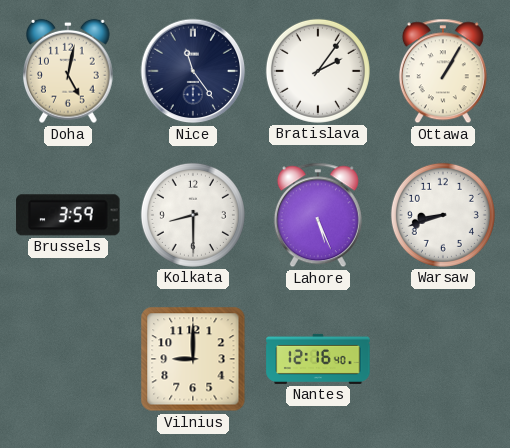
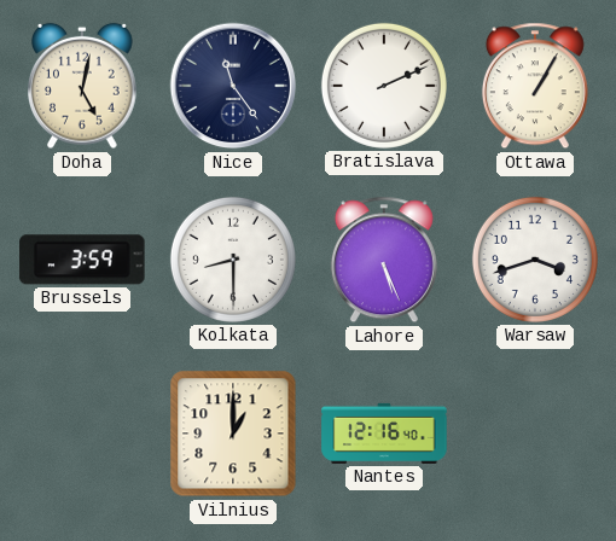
Bratislava: 2:06 -> 2:11 (384, 86)
Warsaw: 8:42 -> 3:42 (535, 260)
Vilnius: 9:00 -> 1:00 (233, 434)
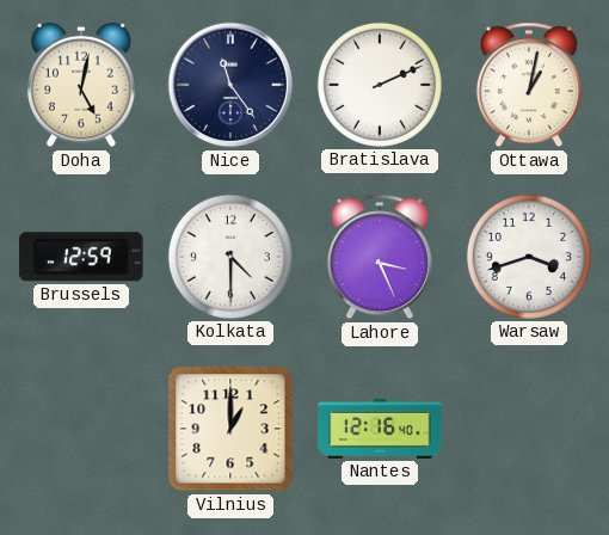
Ottawa: 1:05 -> 1:02 (529, 85)
Brussels: 3:59 -> 12:59 (81, 257)
Kolkata: 8:30 -> 4:30 (230, 257)
Lahore: 5:26 -> 3:26 (380, 257)
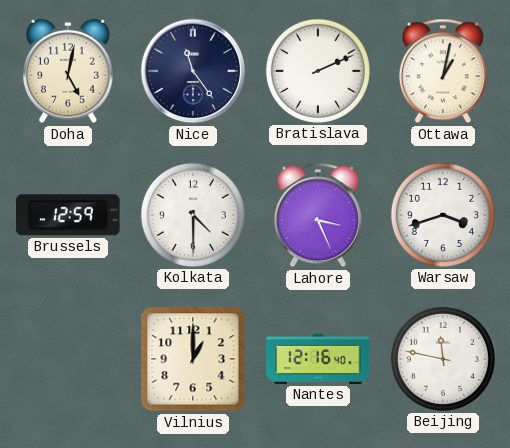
Beijing: none -> 11:47 (443, 359)
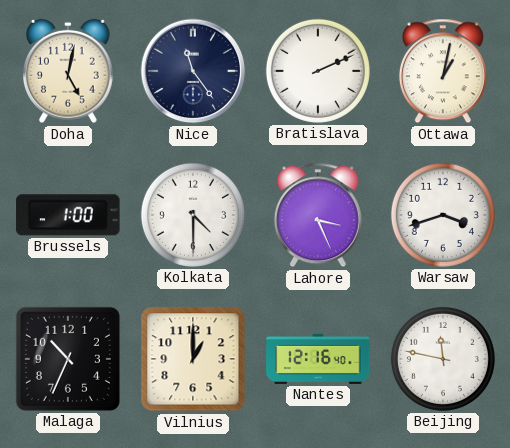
Brussels: 12:59 -> 1:00 (68, 215)
Malaga: none -> 10:34 (68, 359)
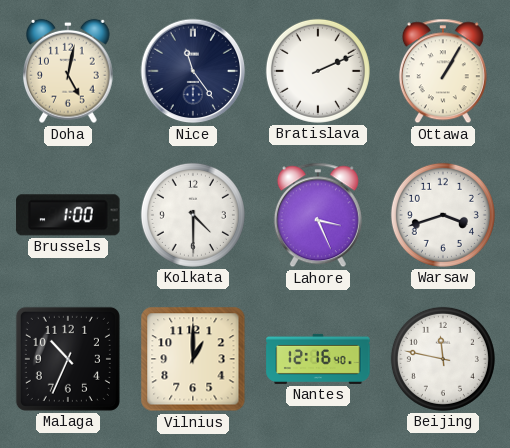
Ottawa: 1:02 -> 1:05 (443, 71)
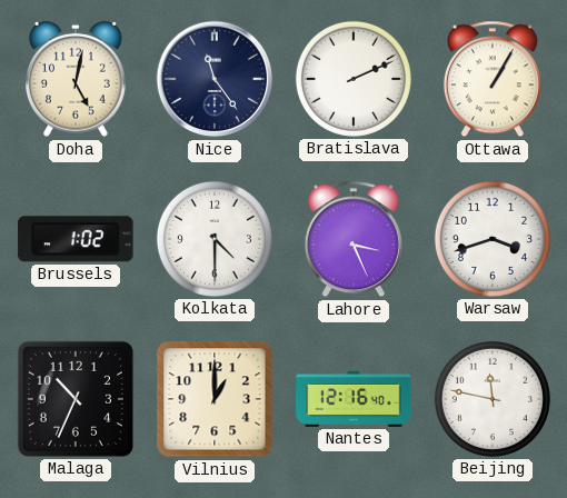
Brussels: 1:00 -> 1:02 (76, 239)
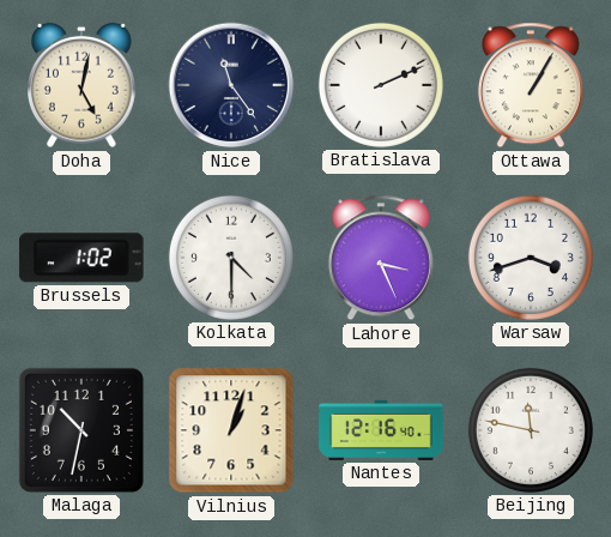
Malaga: 10:34 -> 10:32 (81, 430)
Vilnius: 1:00 -> 1:03 (231, 430)
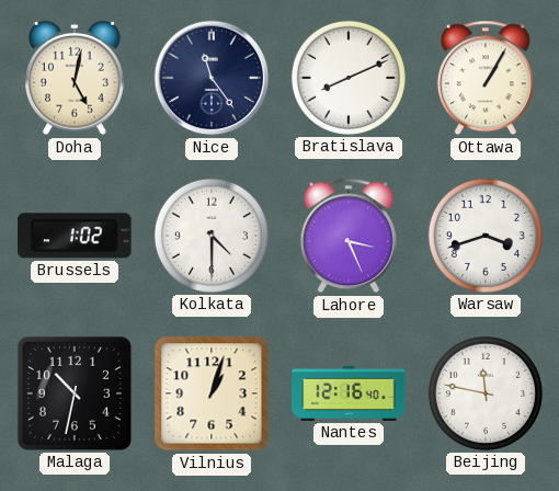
Bratislava: 2:11 -> 8:11 (349, 78)
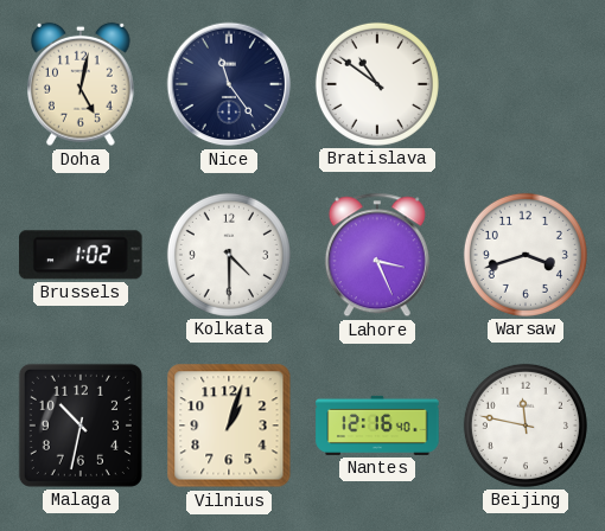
Bratislava: 8:11 -> 10:51 (377, 84)
Ottawa: 1:05 -> none (486, 78)
